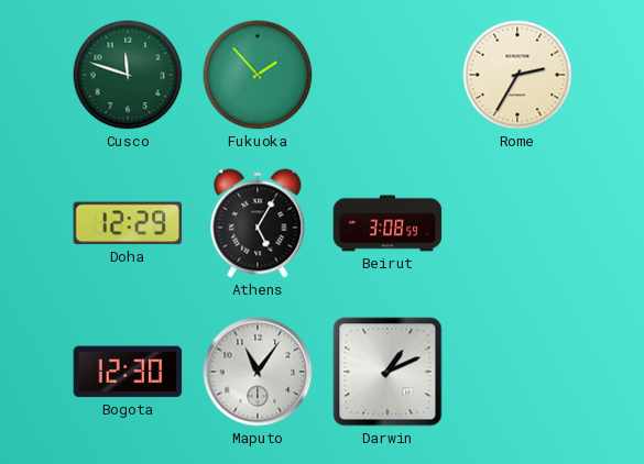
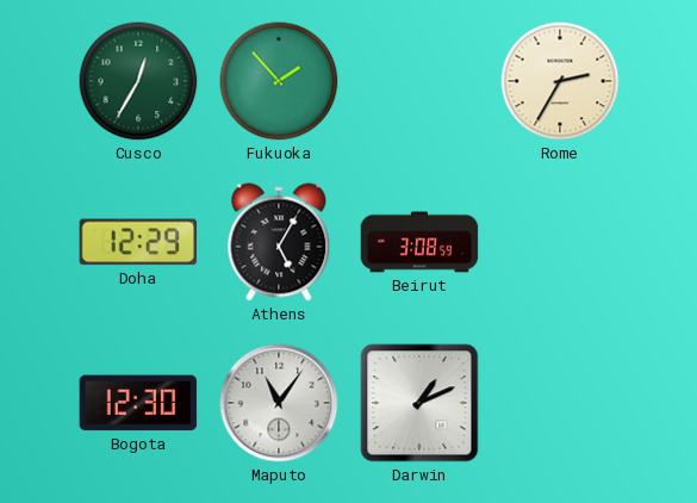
Cusco: 11:48 -> 12:35 (138, 81)
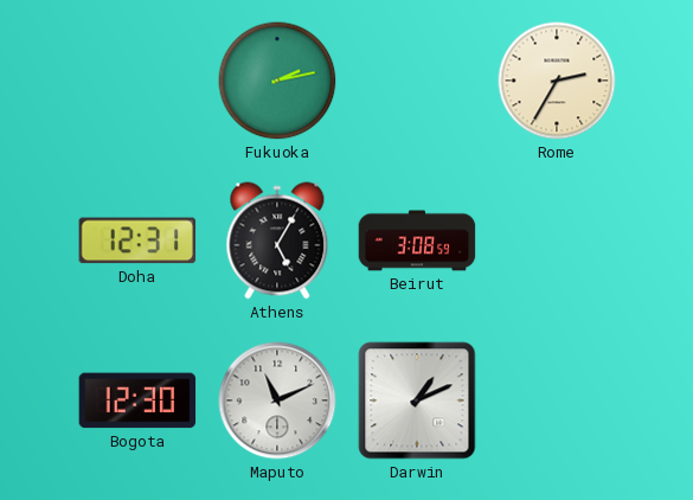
Cusco: 12:35 -> none (138, 81)
Fukuoka: 1:53 -> 2:13 (277, 81)
Doha: 12:29 -> 12:31 (137, 241)
Maputo: 11:06 -> 11:11 (277, 400)
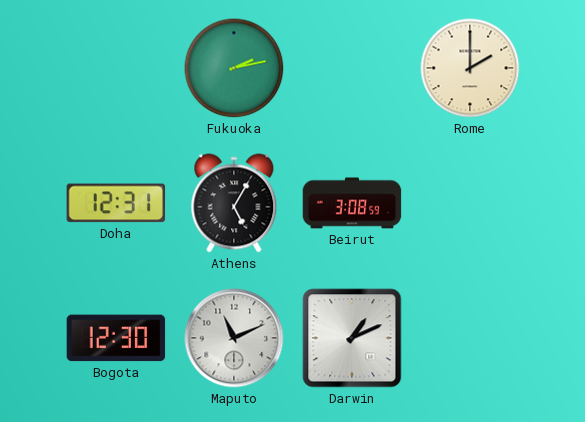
Rome: 2:35 -> 2:00 (470, 68)
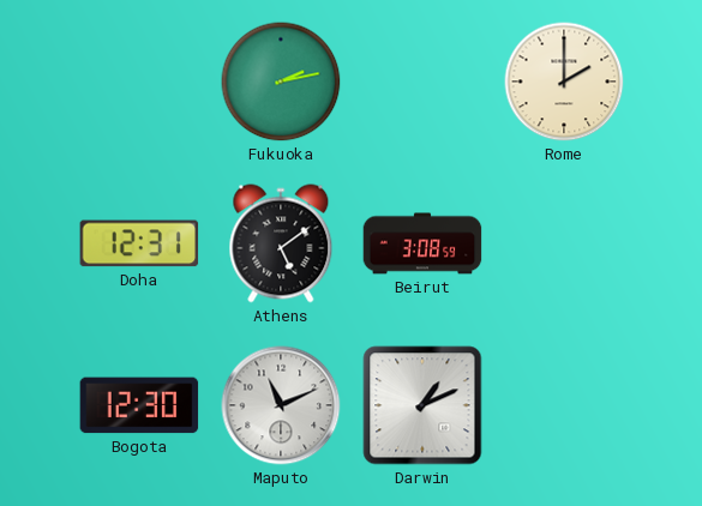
Athens: 5:05 -> 5:09 (281, 243)
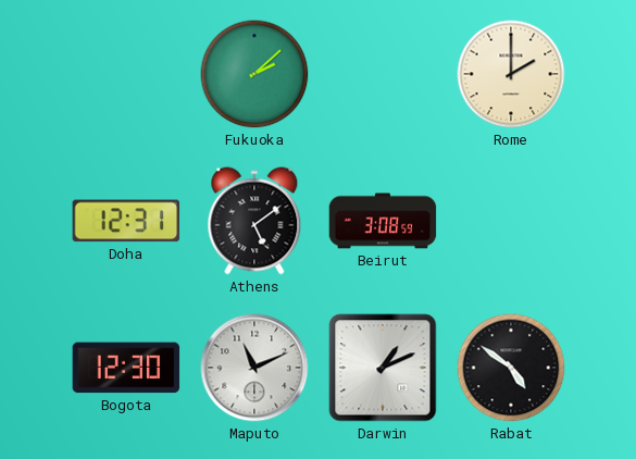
Fukuoka: 2:13 -> 2:08 (254, 74)
Rabat: none -> 4:51 (511, 368)
